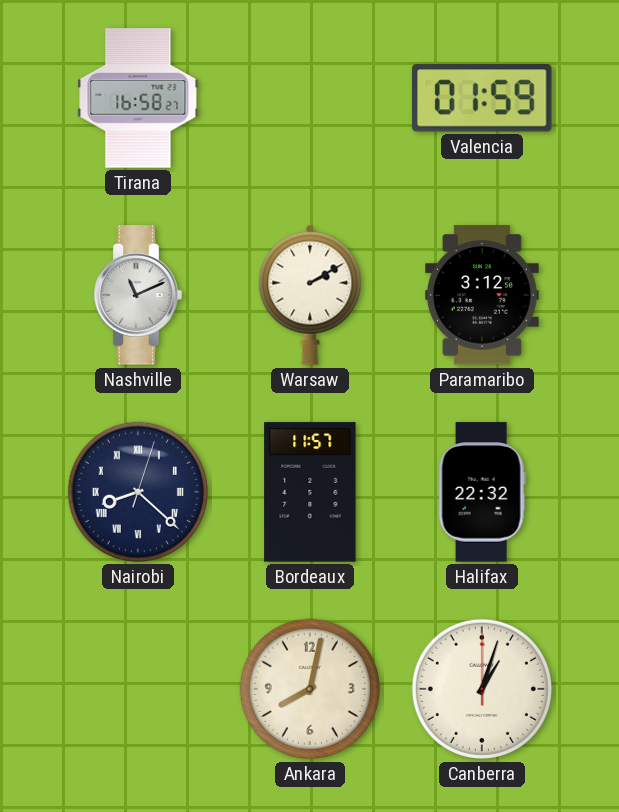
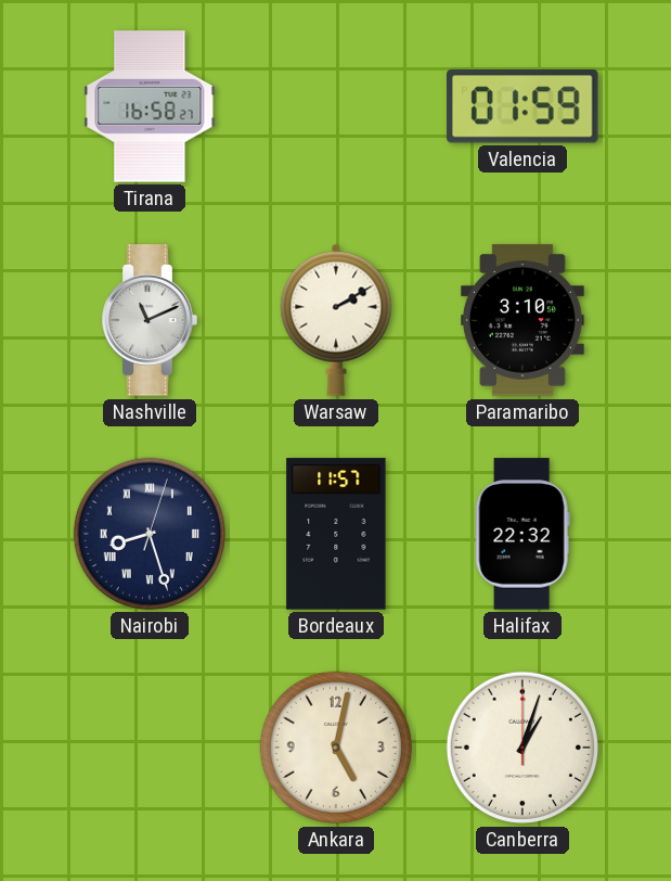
Paramaribo: 3:12 -> 3:10 (524, 320)
Nairobi: 8:22 -> 8:27 (150, 534)
Ankara: 8:02 -> 5:02 (336, 748)
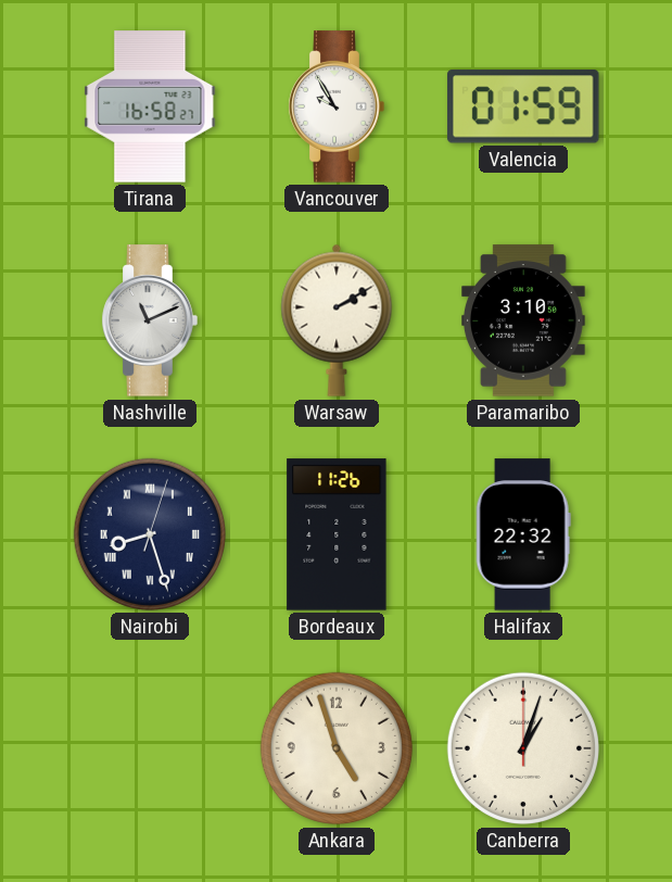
Vancouver: none -> 9:55 (337, 106)
Bordeaux: 11:57 -> 11:26 (337, 534)
Ankara: 5:02 -> 4:57 (337, 748)
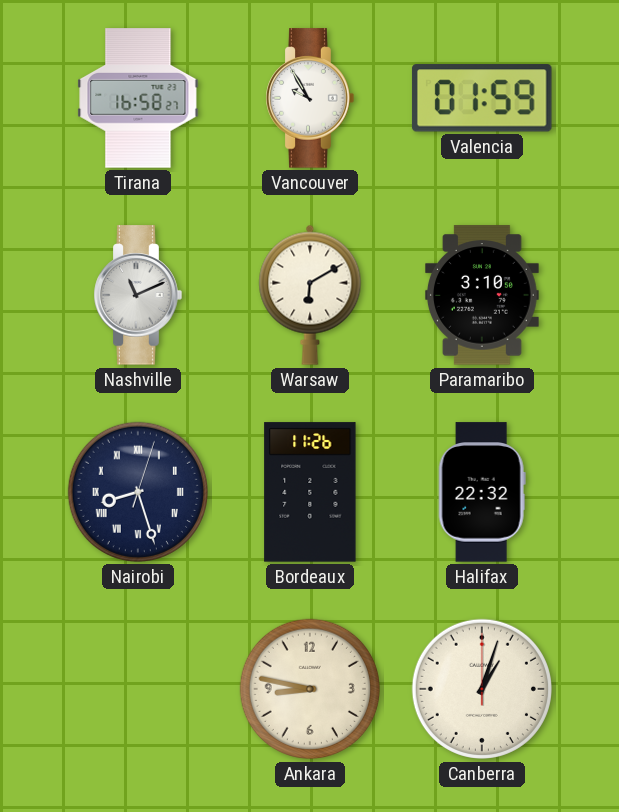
Warsaw: 2:10 -> 6:10 (310, 295)
Ankara: 4:57 -> 8:47 (310, 689)
